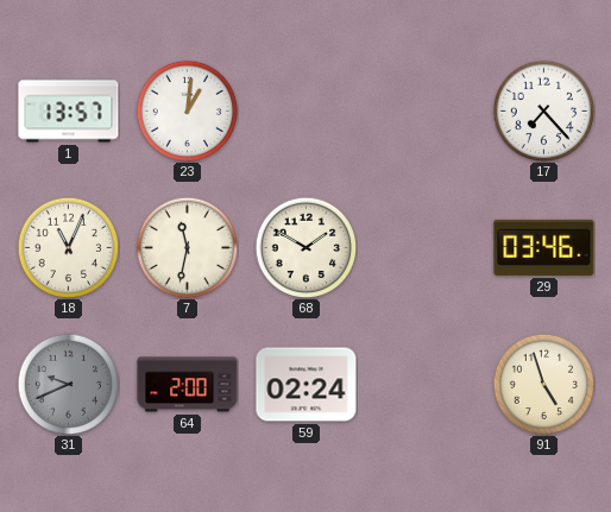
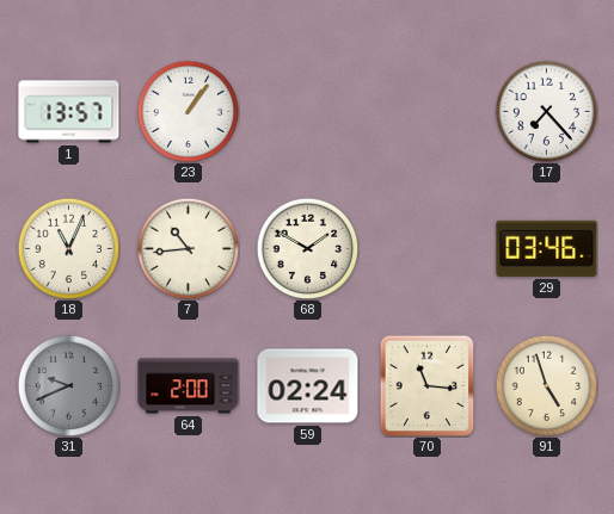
23: 1:01 -> 1:06 (188, 111)
7: 11:32 -> 10:44 (188, 248)
70: none -> 11:16 (428, 385)
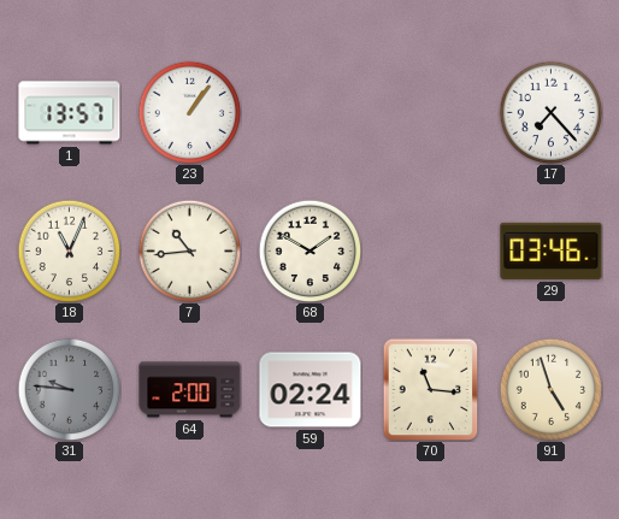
31: 9:41 -> 9:46 (69, 389)
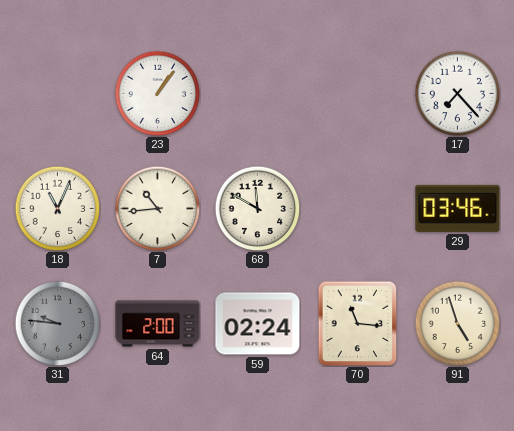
1: 13:57 -> none (70, 113)
68: 1:50 -> 11:50 (257, 208)
